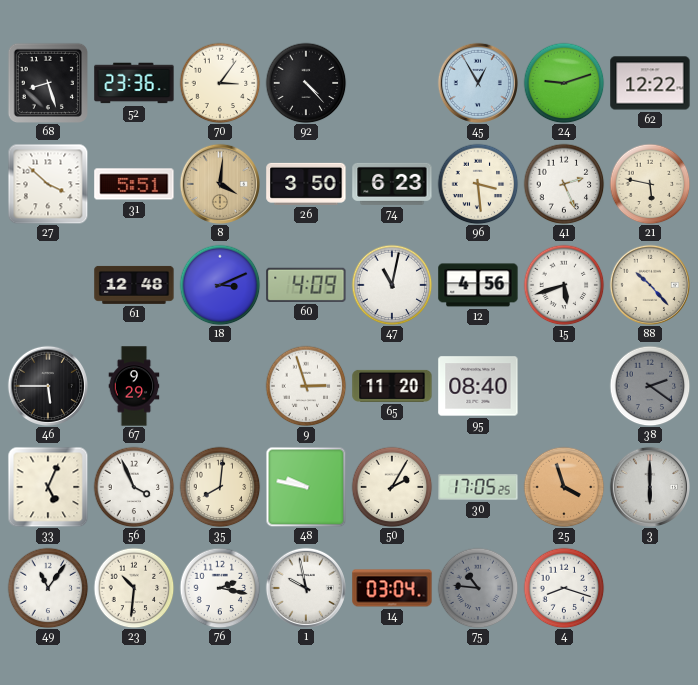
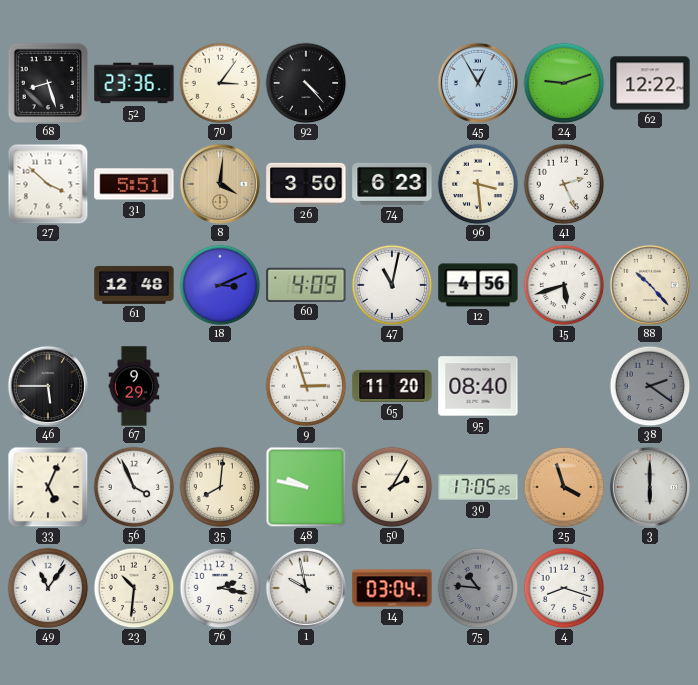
21: 5:47 -> none (650, 184)
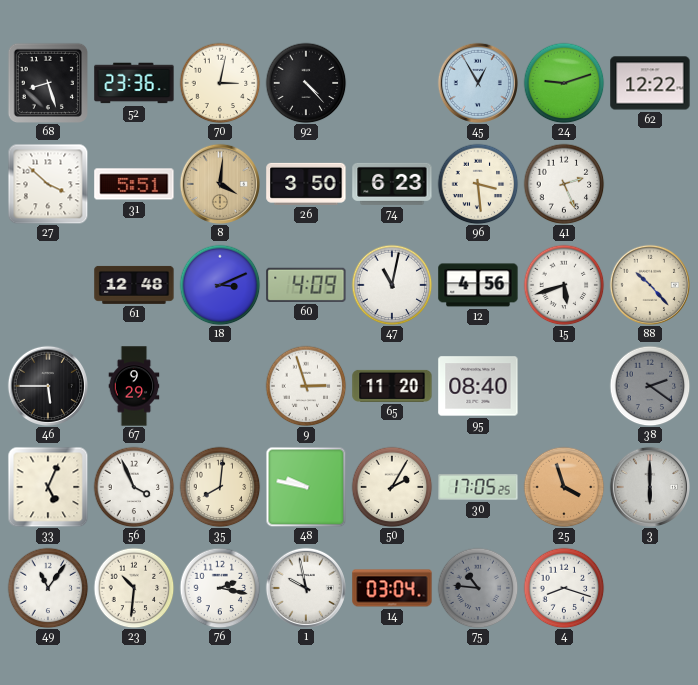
70: 3:06 -> 3:02 (220, 83)
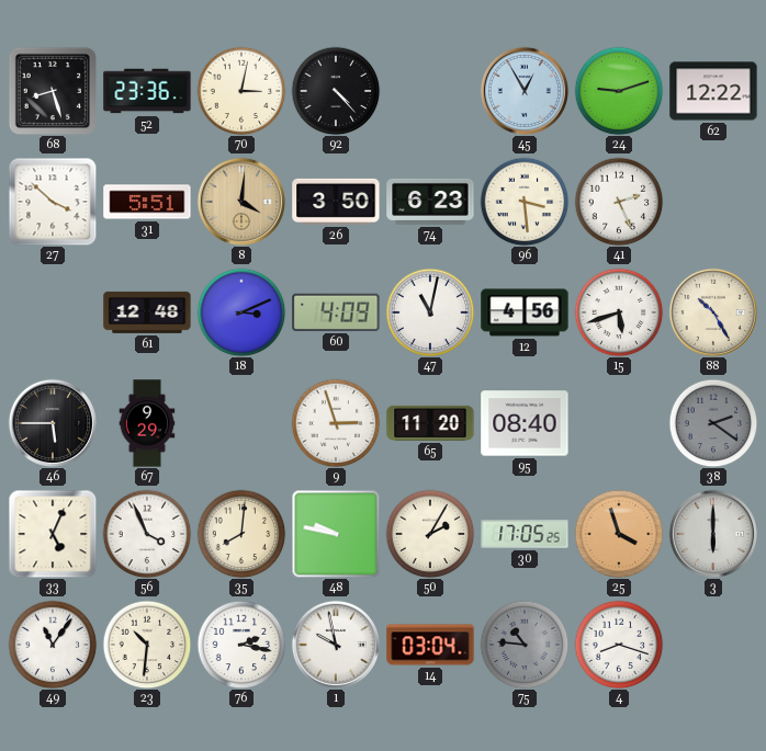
88: 10:23 -> 10:25 (713, 312)
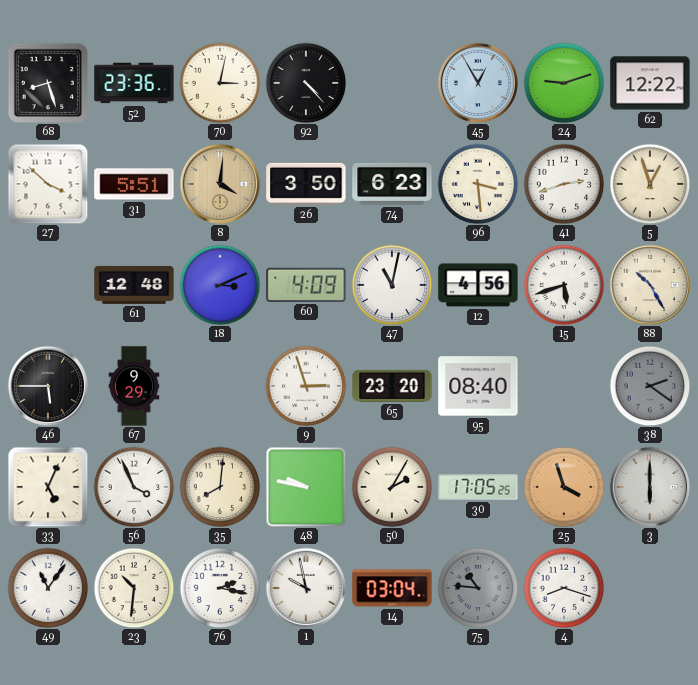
41: 2:26 -> 2:42 (564, 184)
5: none -> 12:57 (650, 184)
65: 11:20 -> 23:20 (392, 386)
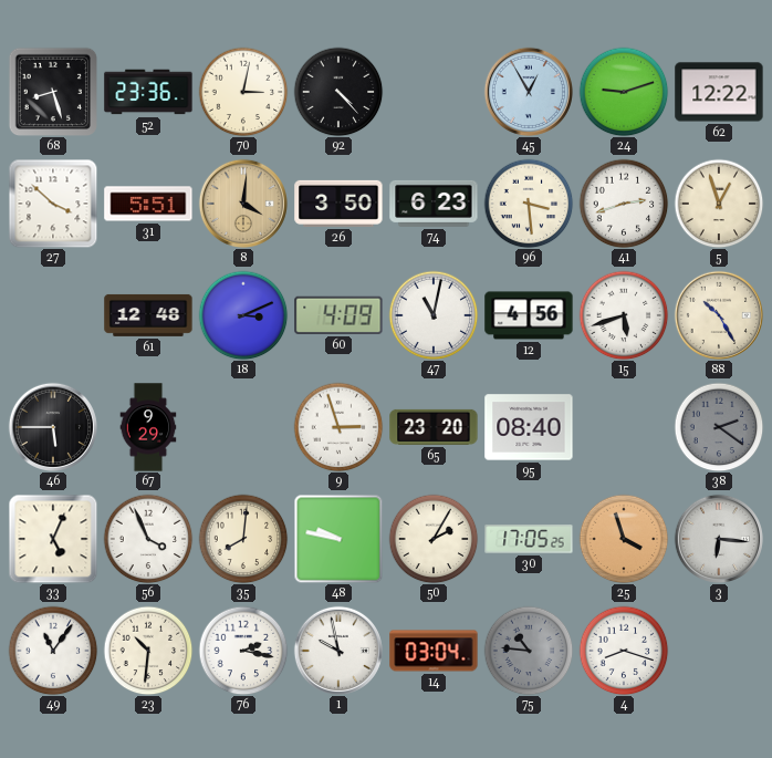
3: 6:00 -> 6:16 (719, 539)
